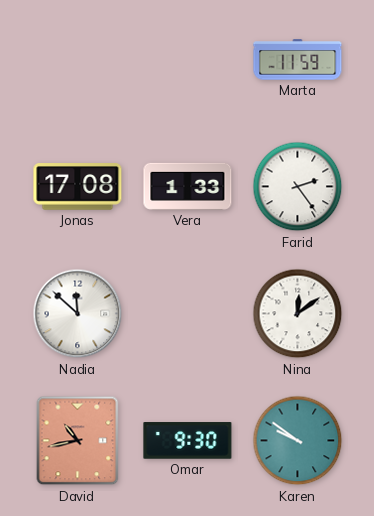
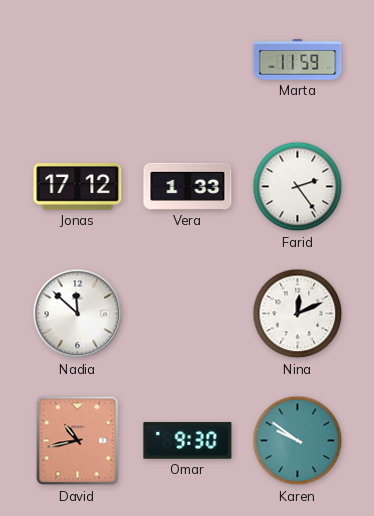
Jonas: 17:08 -> 17:12 (78, 187)
Nina: 12:09 -> 12:11 (298, 314)
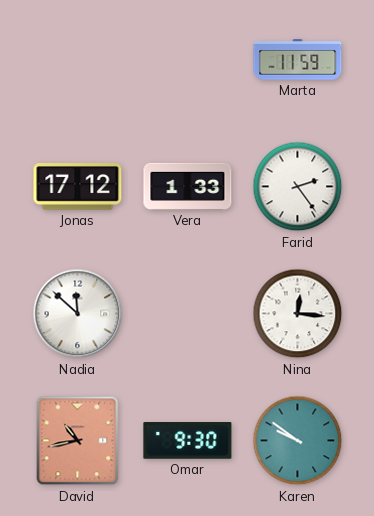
Nina: 12:11 -> 12:16 (298, 314)
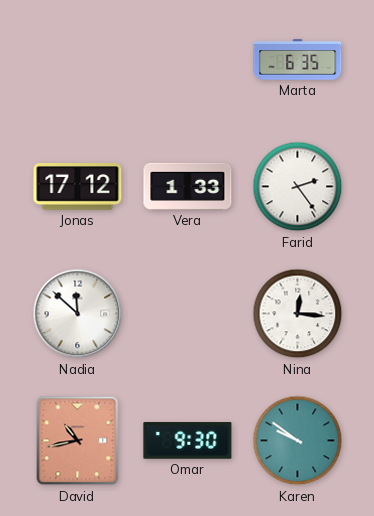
Marta: 11:59 -> 6:35 (298, 60)
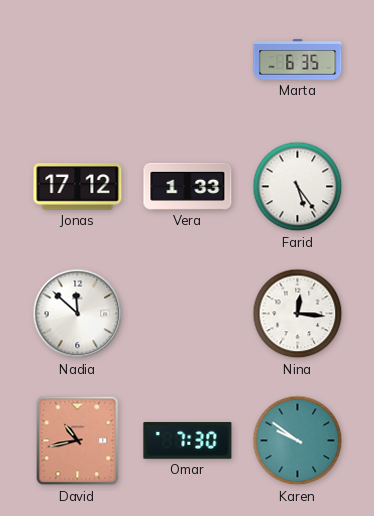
Farid: 2:24 -> 5:24 (298, 187)
Omar: 9:30 -> 7:30 (188, 441)
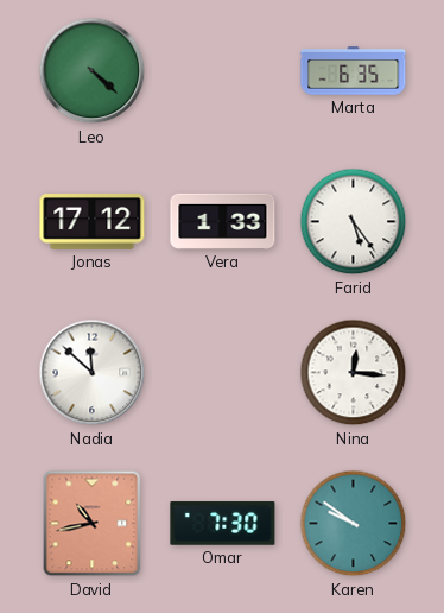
Leo: none -> 4:22 (93, 71)
